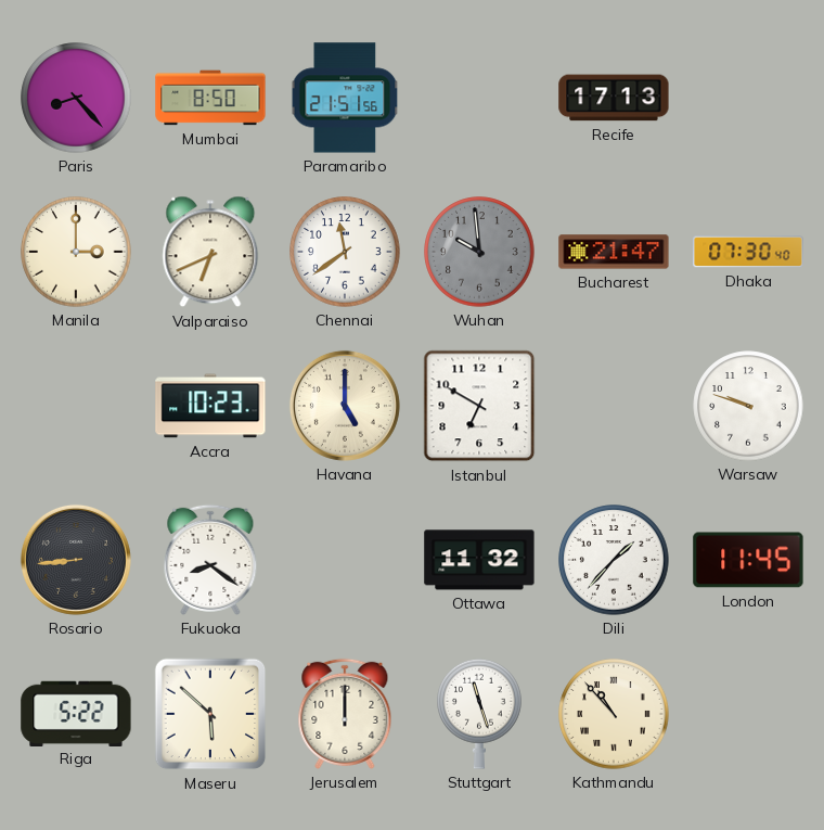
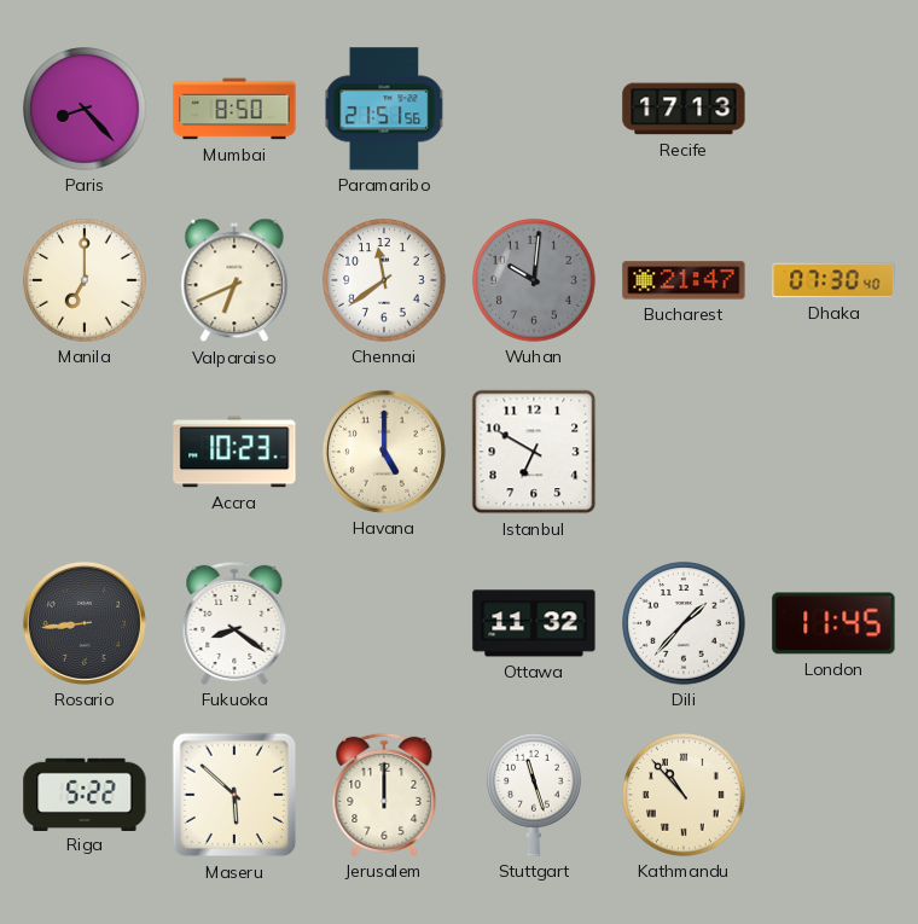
Manila: 3:00 -> 7:00 (85, 280)
Wuhan: 9:59 -> 10:01 (534, 280)
Warsaw: 9:48 -> none (748, 406)
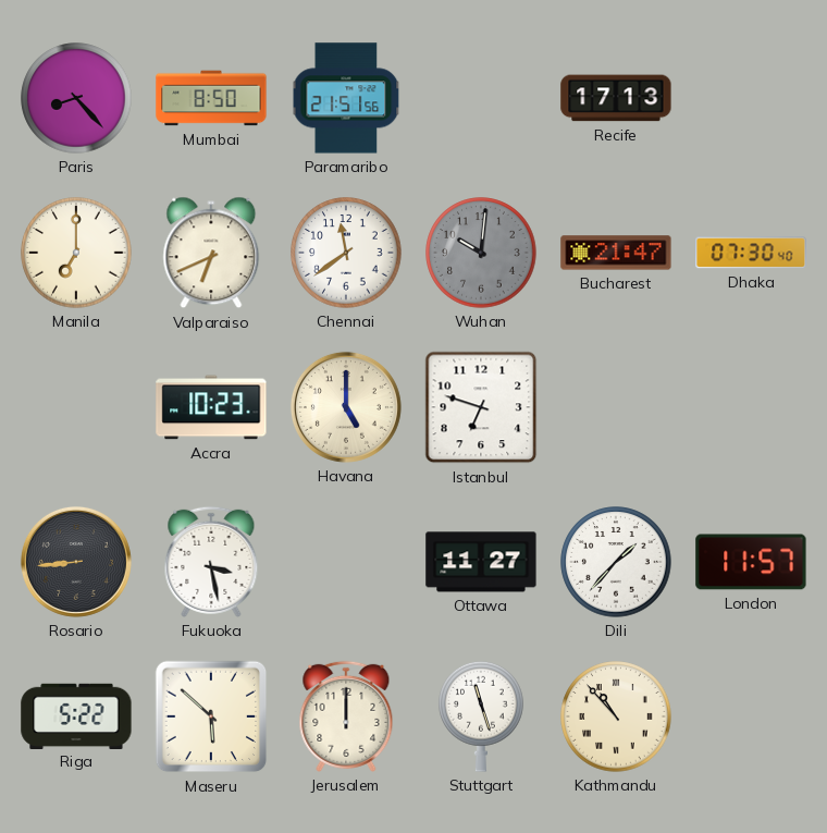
Istanbul: 6:50 -> 6:48 (481, 407)
Fukuoka: 8:21 -> 3:28 (211, 562)
Ottawa: 11:32 -> 11:27 (481, 562)
London: 11:45 -> 11:57 (751, 562)
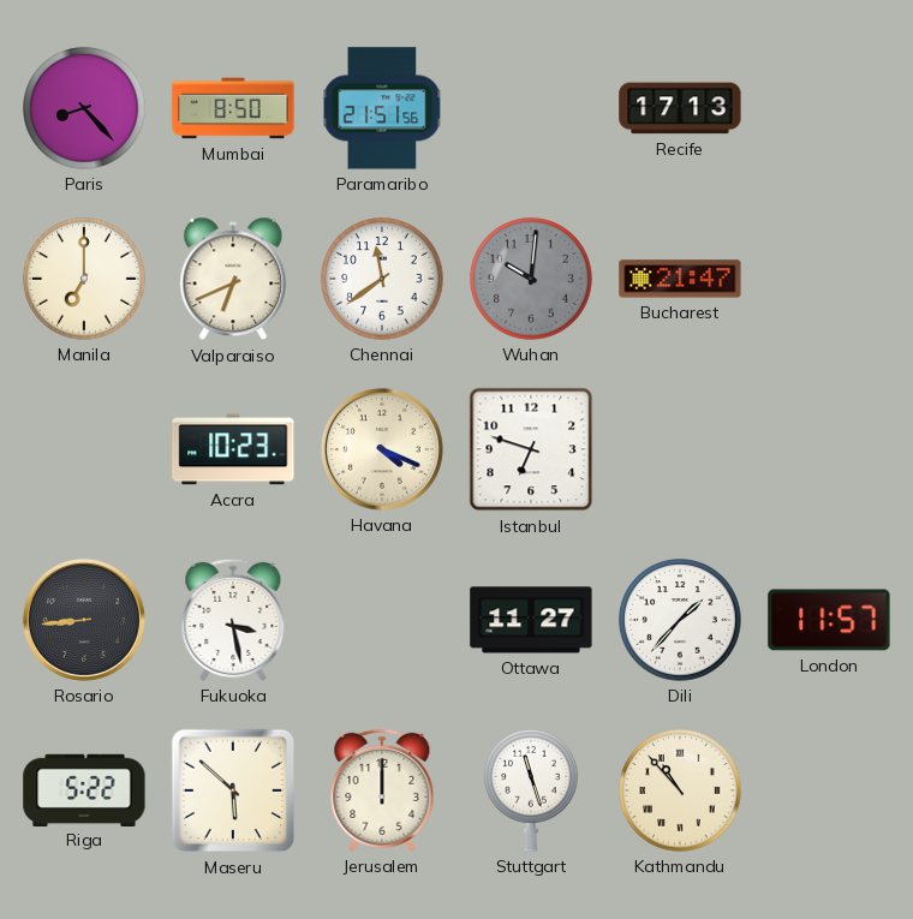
Dhaka: 07:30 -> none (751, 253)
Havana: 5:00 -> 4:19 (382, 449)
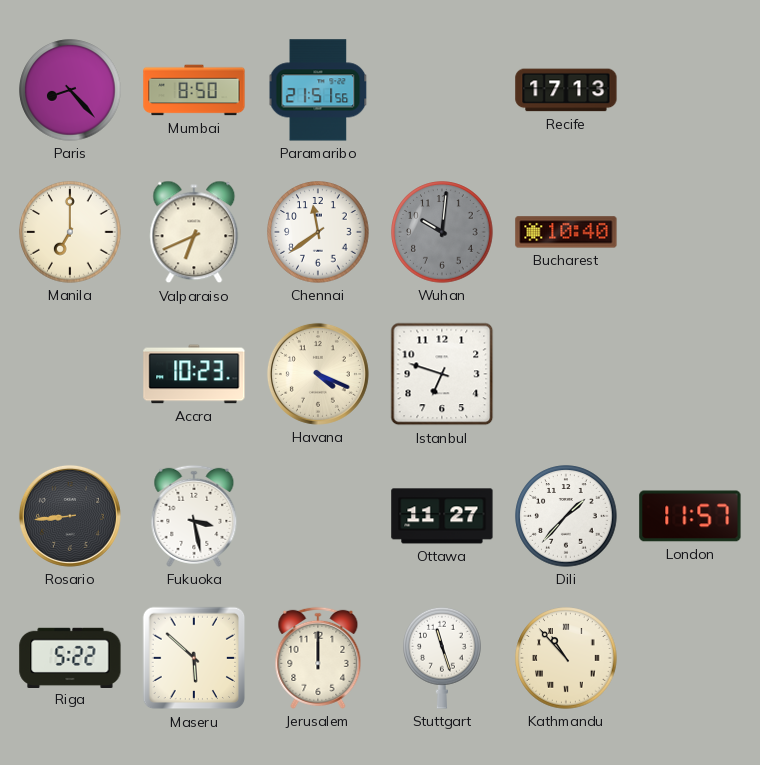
Bucharest: 21:47 -> 10:40 (566, 232)
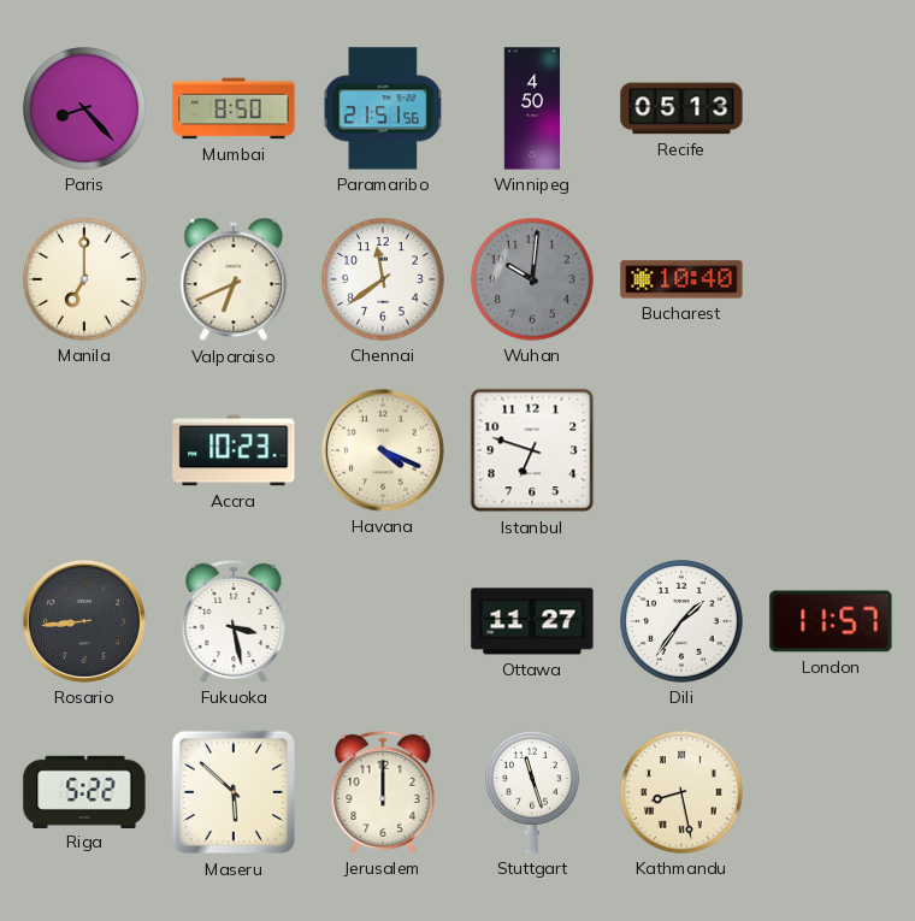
Winnipeg: none -> 4:50 (531, 108)
Recife: 17:13 -> 05:13 (681, 108)
Dili: 1:37 -> 1:36 (681, 621)
Kathmandu: 10:53 -> 8:28 (681, 792)
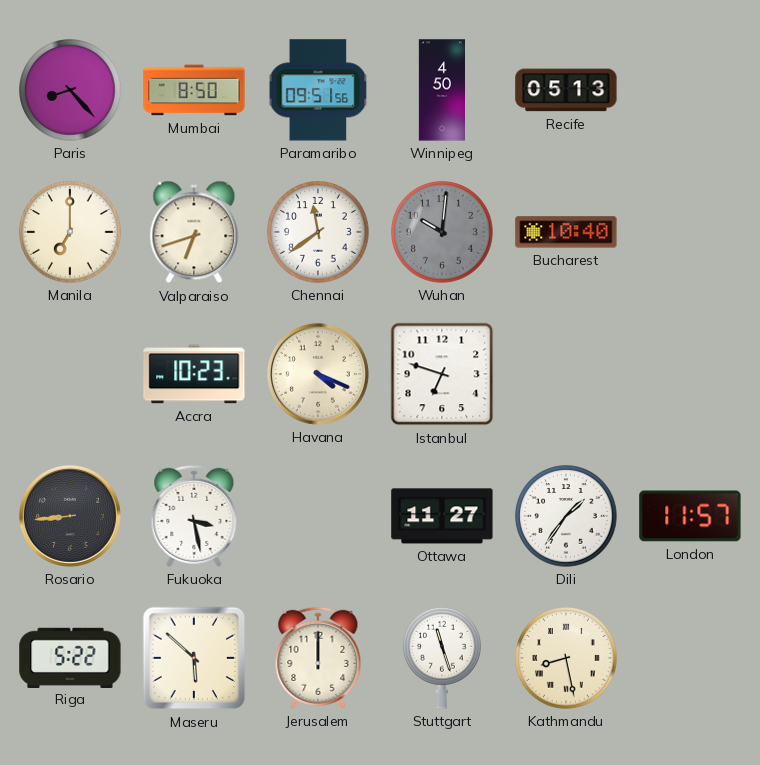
Paramaribo: 21:51 -> 09:51 (318, 90)
Valparaiso: 6:41 -> 6:42 (194, 232)
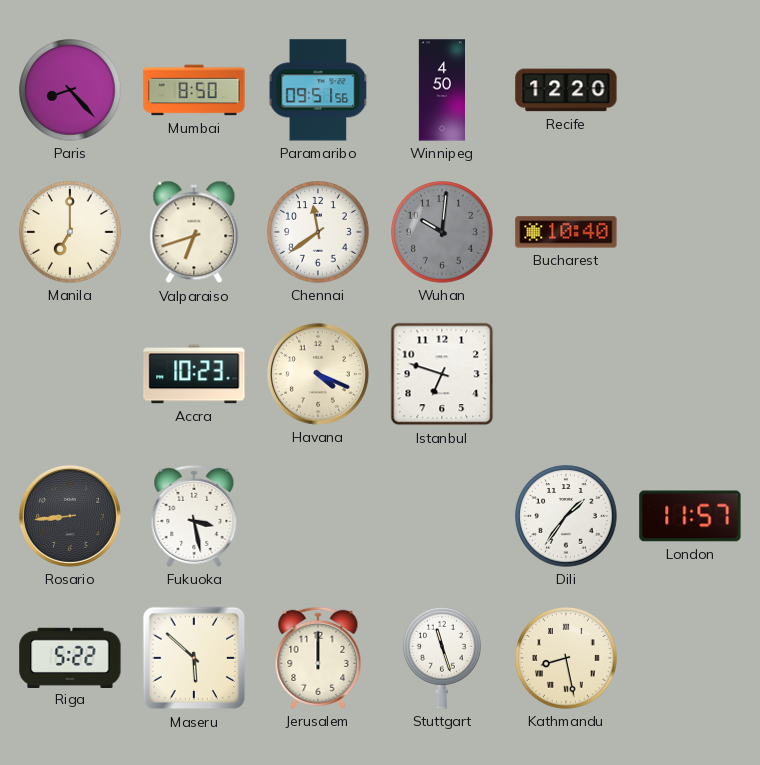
Recife: 05:13 -> 12:20 (566, 90)
Ottawa: 11:27 -> none (442, 516)
